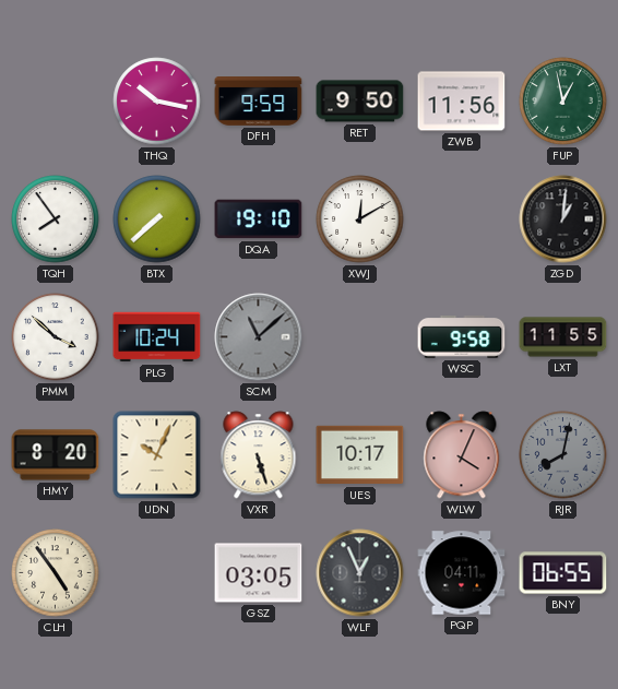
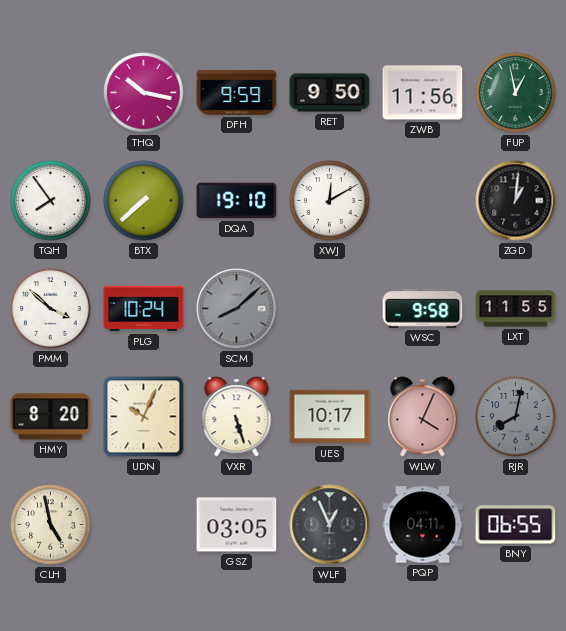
SCM: 11:08 -> 8:08 (237, 309)
CLH: 4:54 -> 4:58 (51, 525)
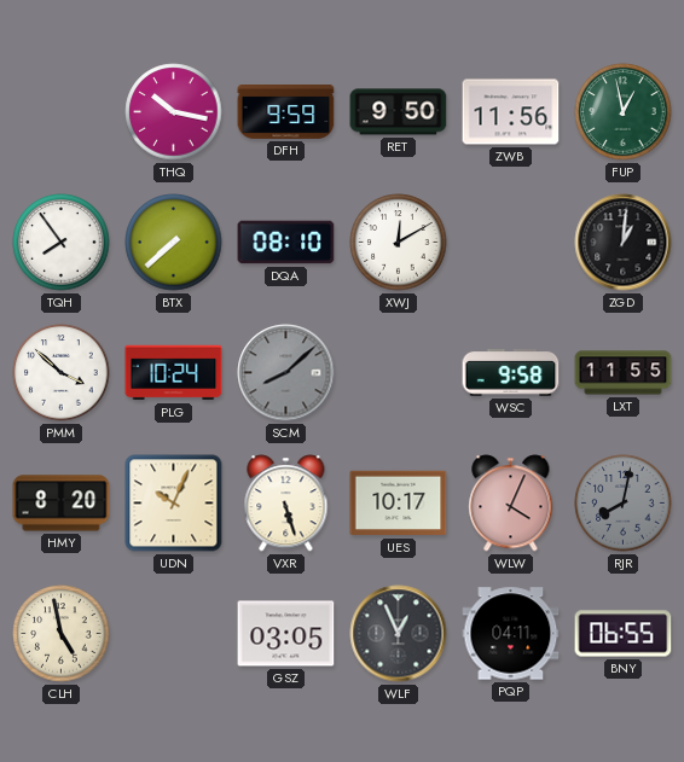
DQA: 19:10 -> 08:10 (286, 243)
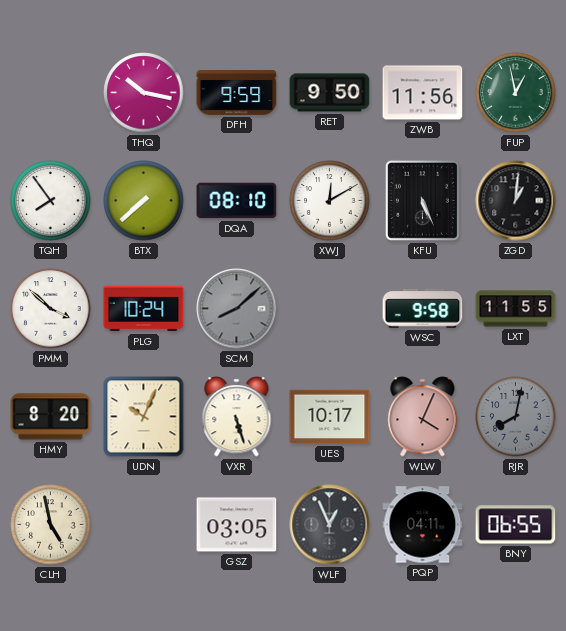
KFU: none -> 5:26 (422, 200)
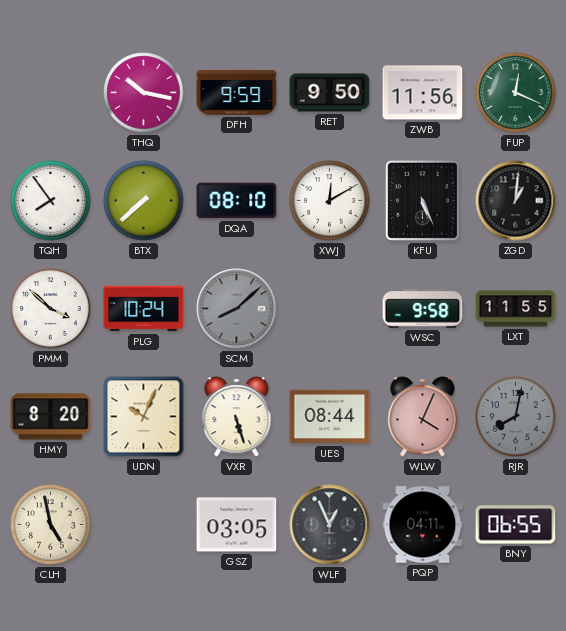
FUP: 12:58 -> 12:19 (516, 93)
UES: 10:17 -> 08:44 (330, 417)
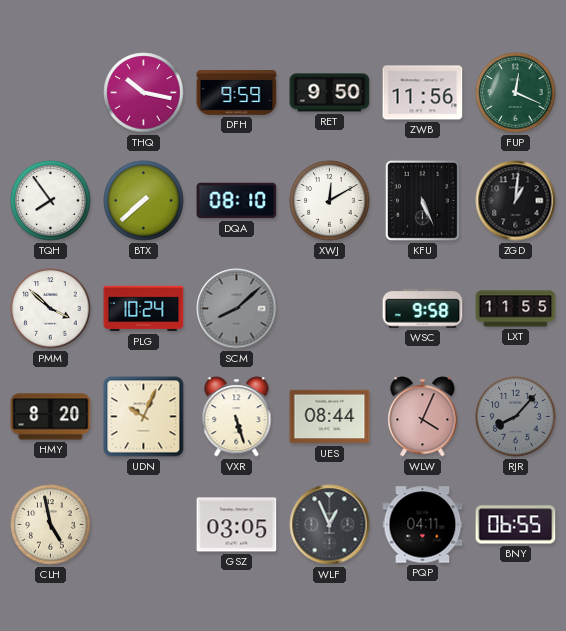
RJR: 8:02 -> 8:07 (516, 417)
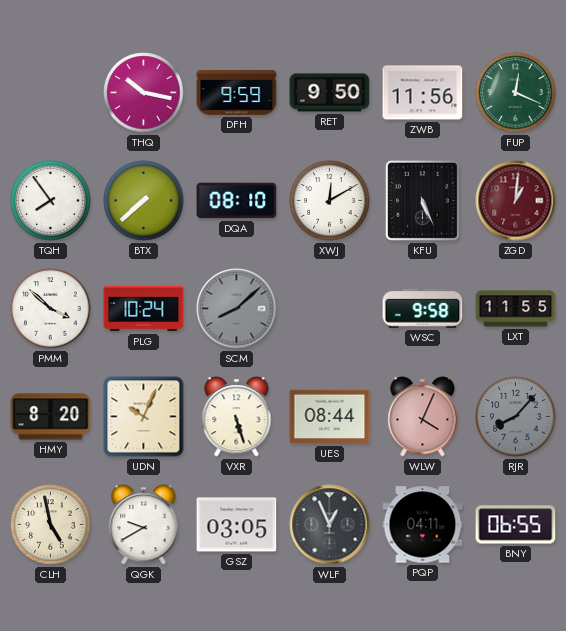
ZGD dial: black -> burgundy (516, 201)
QGK: none -> 9:40 (144, 525)
